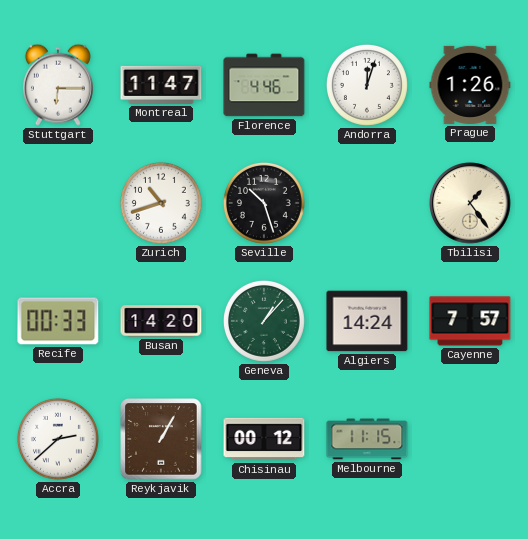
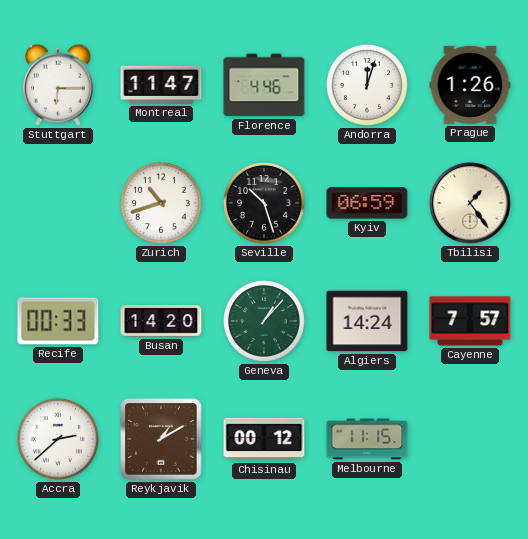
Kyiv: none -> 06:59 (367, 203)
Reykjavik: 1:05 -> 1:10 (161, 439)
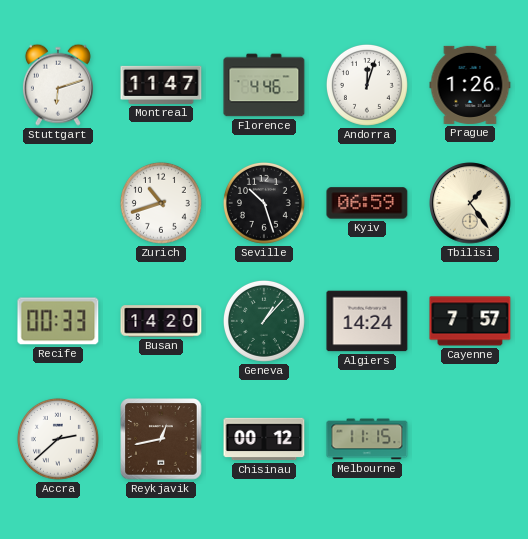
Stuttgart: 6:15 -> 6:12 (58, 85)
Reykjavik: 1:10 -> 12:43 (161, 439)
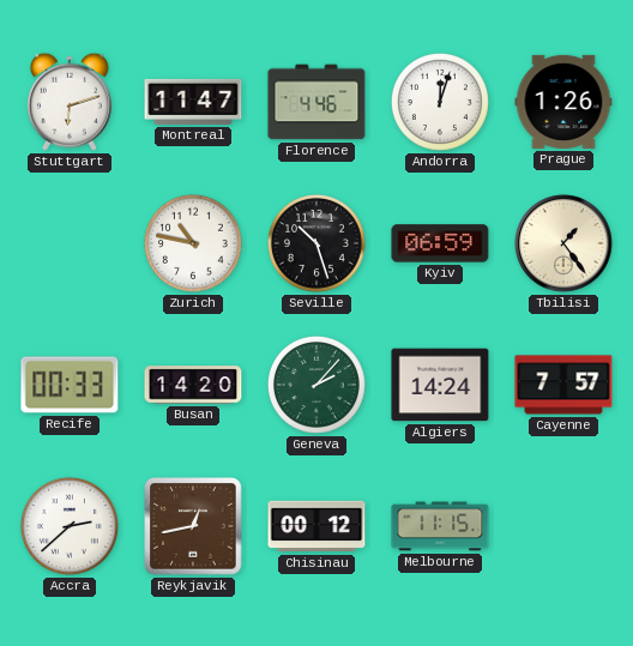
Zurich: 10:42 -> 10:47 (193, 243)
Geneva: 1:07 -> 2:07 (316, 385)
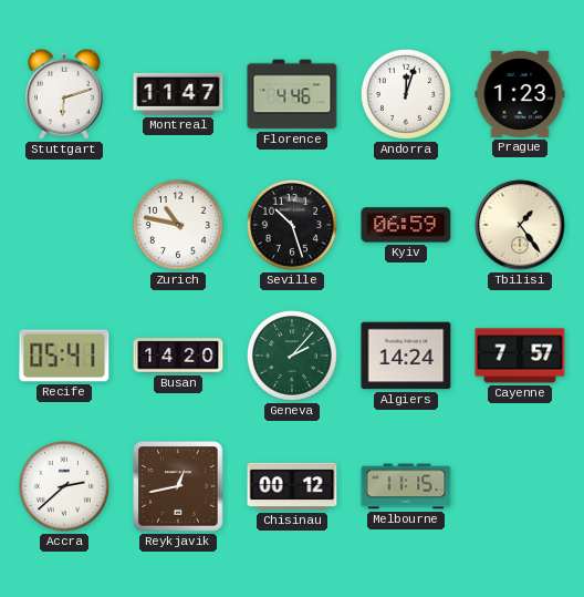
Prague: 1:26 -> 1:23 (520, 94)
Recife: 00:33 -> 05:41 (64, 356)
